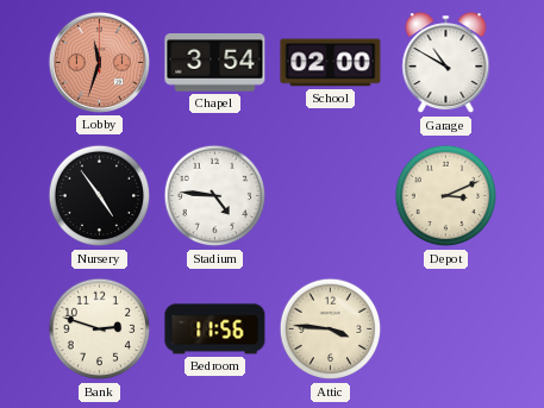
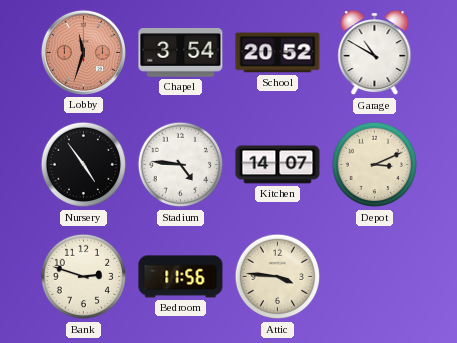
School: 02:00 -> 20:52 (278, 53)
Kitchen: none -> 14:07 (278, 165)
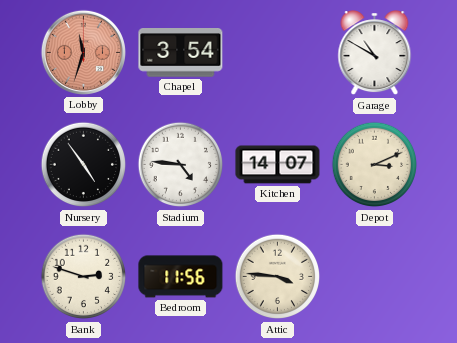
School: 20:52 -> none (278, 53)
